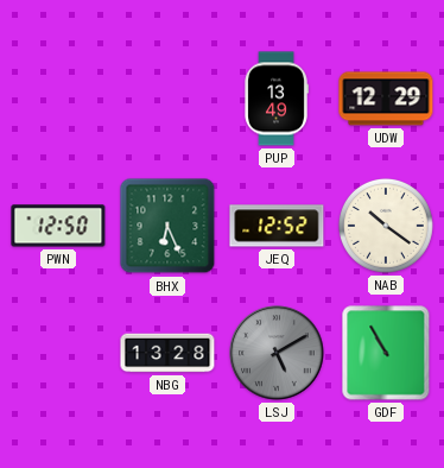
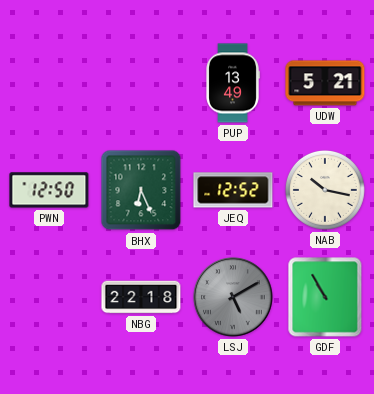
UDW: 12:29 -> 5:21 (325, 83)
NAB: 10:21 -> 10:17 (325, 190)
NBG: 13:28 -> 22:18 (141, 297)
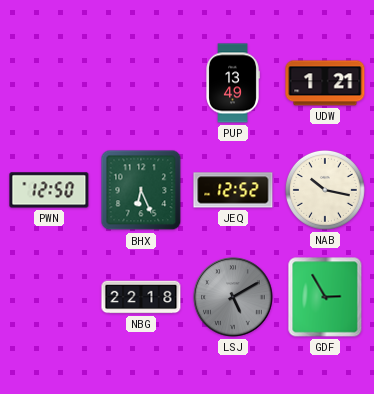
UDW: 5:21 -> 1:21 (325, 83)
GDF: 10:55 -> 2:55 (325, 297)
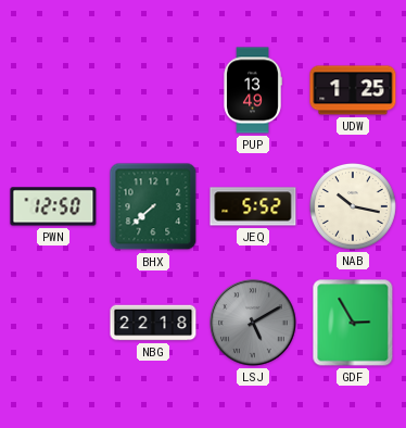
UDW: 1:21 -> 1:25 (353, 90)
BHX: 6:26 -> 7:38 (153, 206)
JEQ: 12:52 -> 5:52 (253, 206)
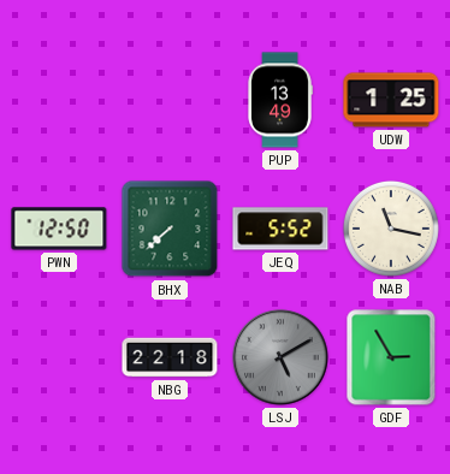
NAB: 10:17 -> 11:17 (391, 229)
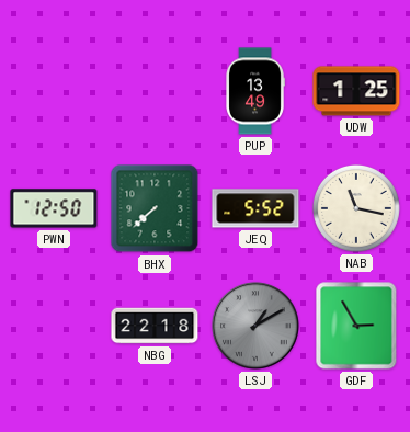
LSJ: 5:10 -> 1:10 (255, 326)
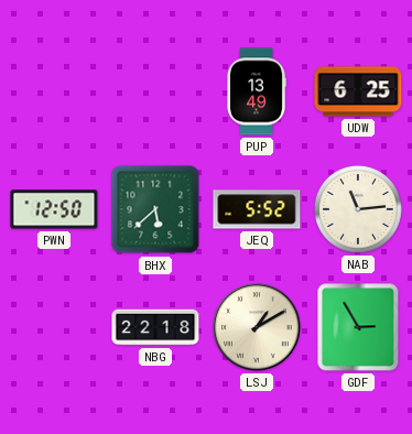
UDW: 1:25 -> 6:25 (358, 91)
BHX: 7:38 -> 5:38 (155, 209)
NAB: 11:17 -> 11:14 (358, 209)
LSJ dial: grey -> cream (257, 327)
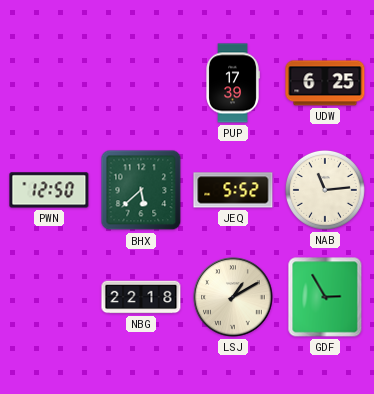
PUP: 13:49 -> 17:39 (233, 83)
